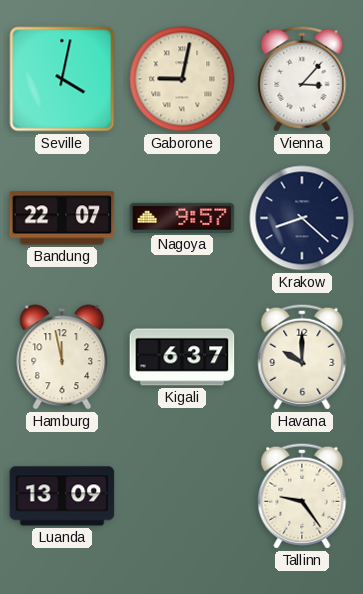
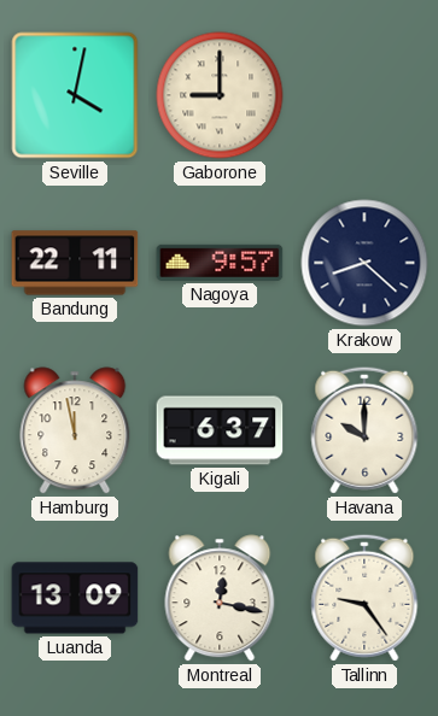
Gaborone: 9:02 -> 9:00 (220, 95)
Vienna: 3:07 -> none (302, 79)
Bandung: 22:07 -> 22:11 (75, 263)
Montreal: none -> 12:17 (220, 598)
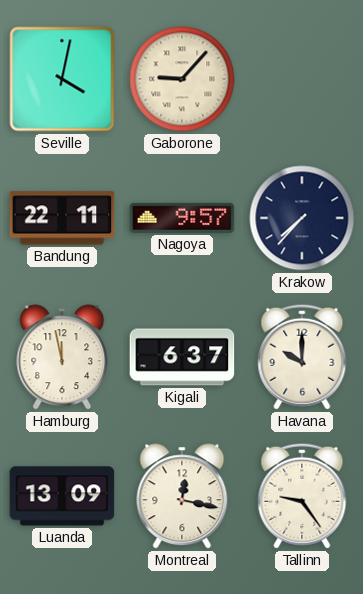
Gaborone: 9:00 -> 9:07 (182, 79)
Krakow: 8:22 -> 7:37 (302, 218)
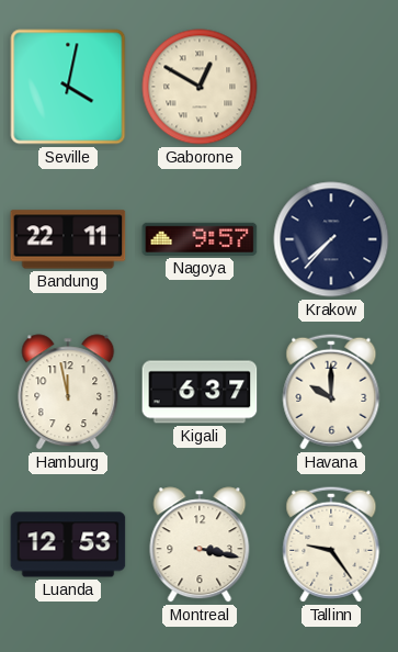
Gaborone: 9:07 -> 12:50 (200, 87)
Luanda: 13:09 -> 12:53 (68, 544)
Montreal: 12:17 -> 3:17 (200, 544)
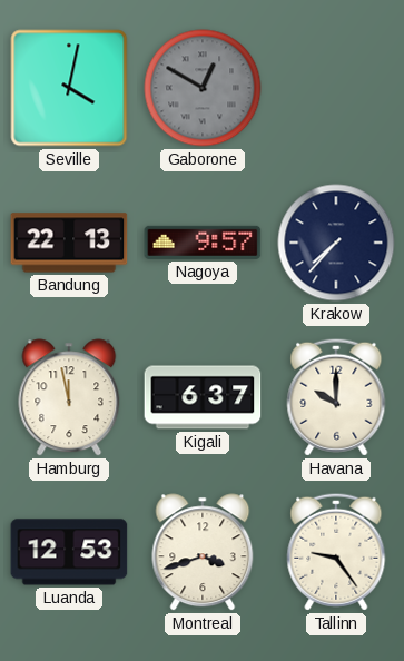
Gaborone dial: cream -> grey (203, 88)
Bandung: 22:11 -> 22:13 (69, 243)
Montreal: 3:17 -> 3:42 (203, 552)
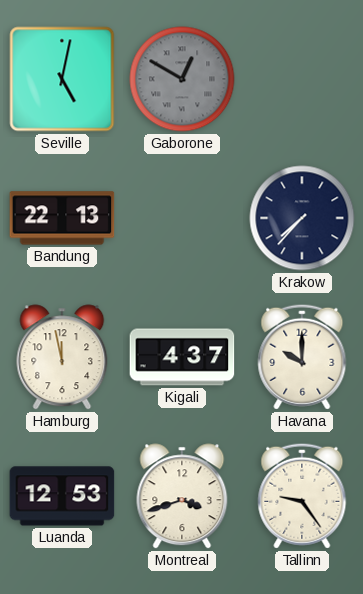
Seville: 4:02 -> 5:02 (62, 79)
Nagoya: 9:57 -> none (203, 243)
Kigali: 6:37 -> 4:37 (182, 357)
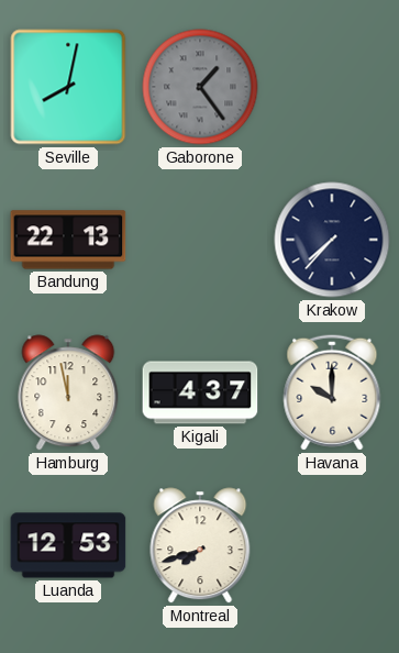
Seville: 5:02 -> 8:02 (68, 87)
Gaborone: 12:50 -> 1:24 (200, 87)
Montreal: 3:42 -> 7:42 (200, 545)
Tallinn: 9:24 -> none (302, 496)
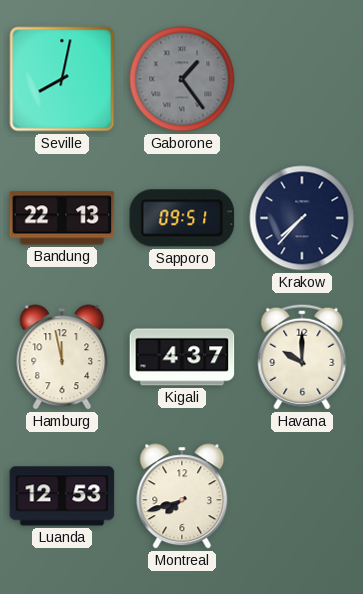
Sapporo: none -> 09:51 (182, 218)
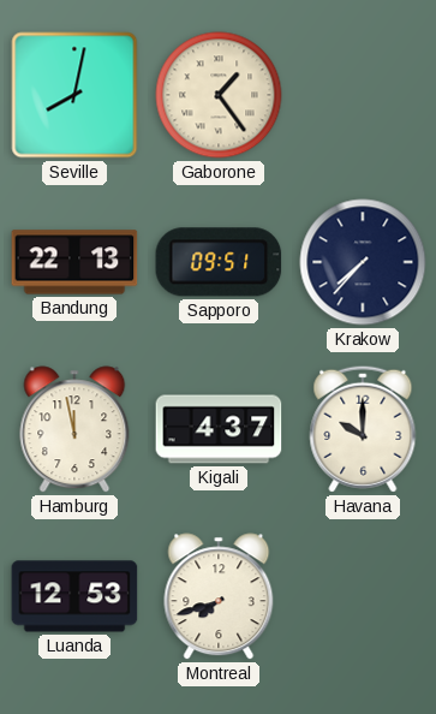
Gaborone dial: grey -> cream (219, 95)
